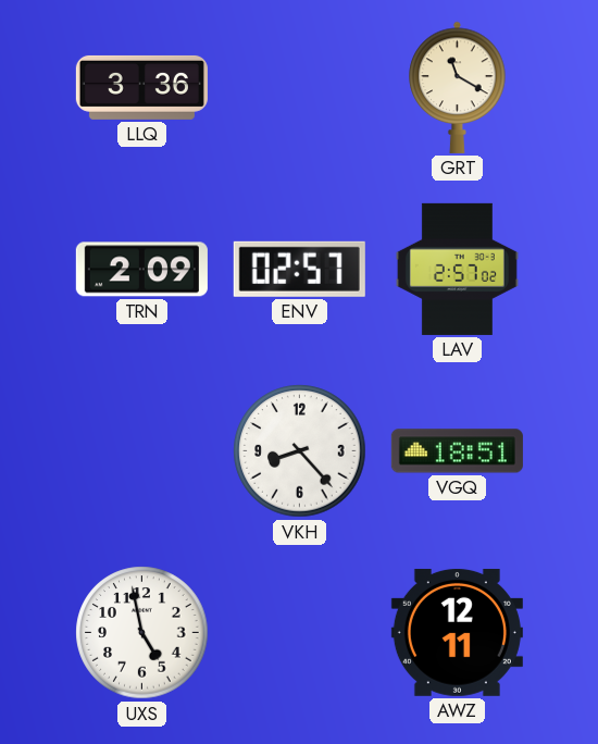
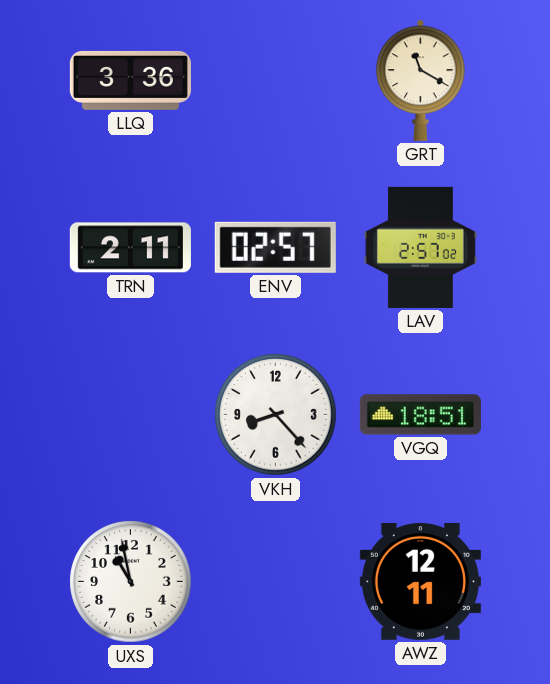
TRN: 2:09 -> 2:11 (130, 248)
UXS: 4:58 -> 10:58 (131, 582)
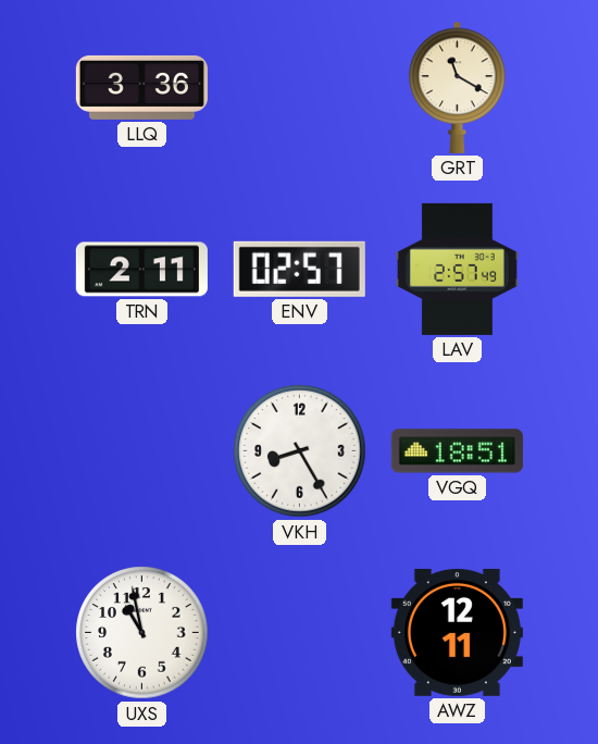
LAV: 2:57:02 -> 2:57:49 (457, 269)
VKH: 8:23 -> 8:25 (300, 451)
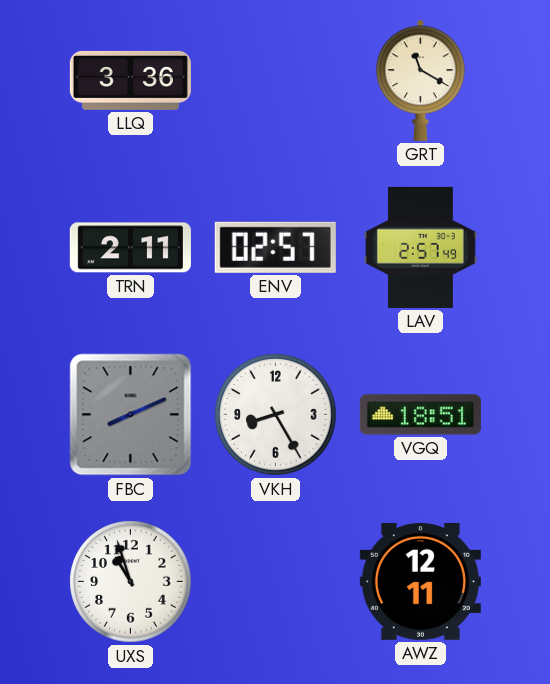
FBC: none -> 8:11 (131, 415)
UXS: 10:58 -> 10:57 (131, 582)
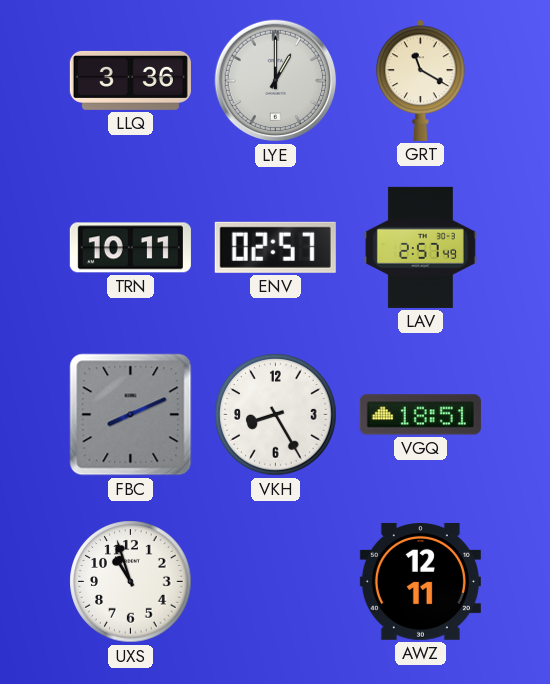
LYE: none -> 1:00 (276, 81)
TRN: 2:11 -> 10:11 (130, 248)
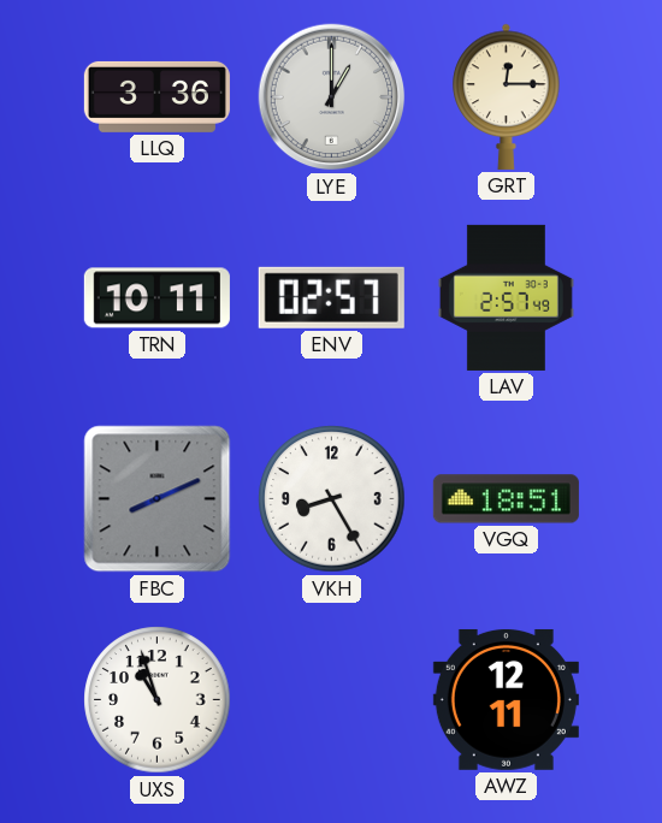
GRT: 11:20 -> 12:15 (507, 96)
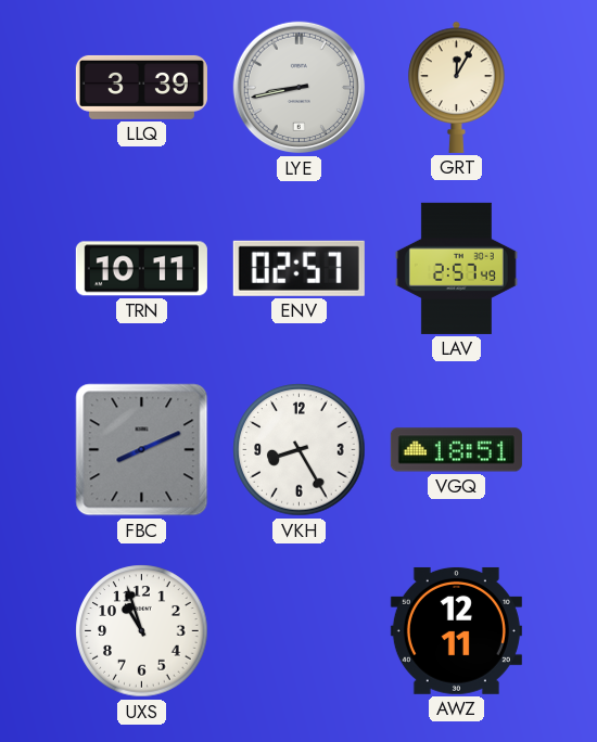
LLQ: 3:36 -> 3:39 (141, 87)
LYE: 1:00 -> 8:43 (300, 88)
GRT: 12:15 -> 12:05 (457, 87)
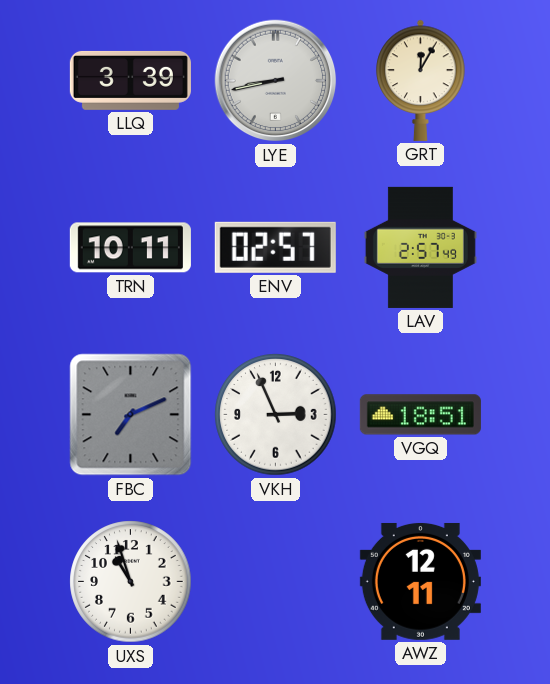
FBC: 8:11 -> 7:11 (131, 415)
VKH: 8:25 -> 2:56 (276, 415)
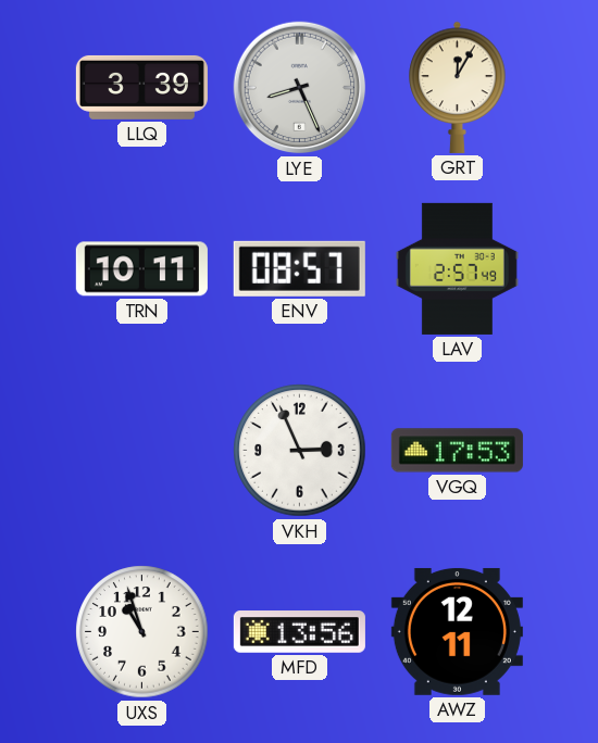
LYE: 8:43 -> 8:26 (300, 88)
ENV: 02:57 -> 08:57 (299, 268)
FBC: 7:11 -> none (131, 415)
VGQ: 18:51 -> 17:53 (457, 451)
MFD: none -> 13:56 (299, 632)
